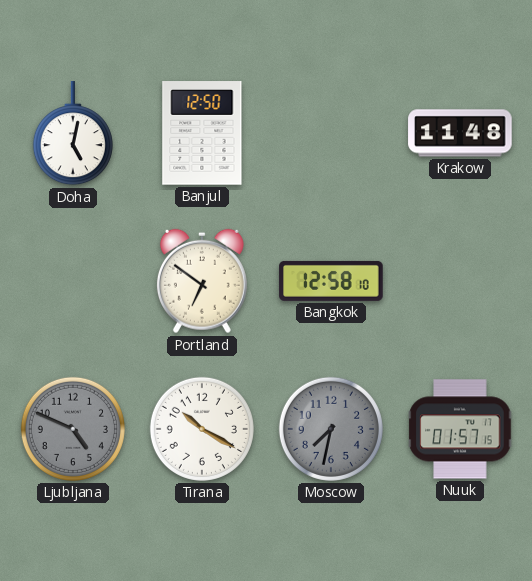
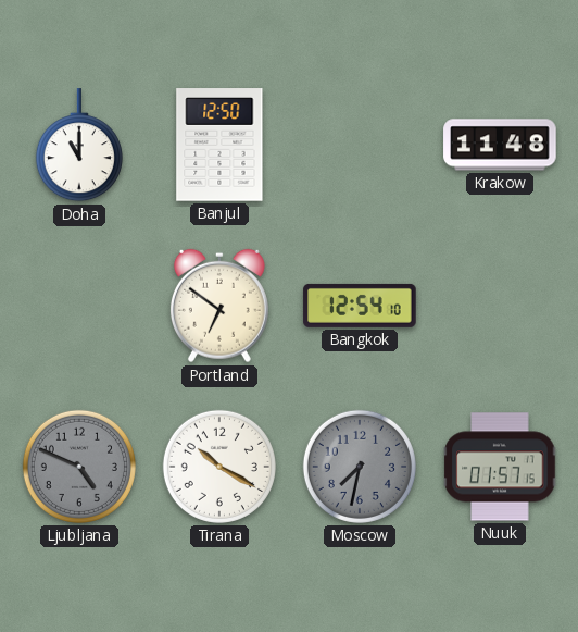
Doha: 5:02 -> 11:00 (79, 146)
Bangkok: 12:58 -> 12:54 (360, 306)
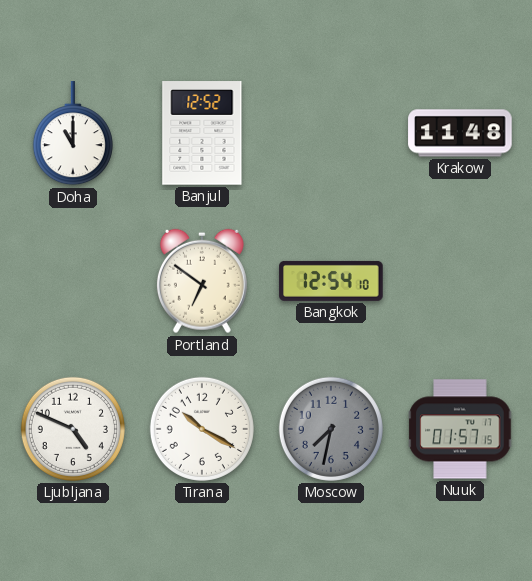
Banjul: 12:50 -> 12:52 (202, 133)
Ljubljana dial: grey -> white (73, 429)
